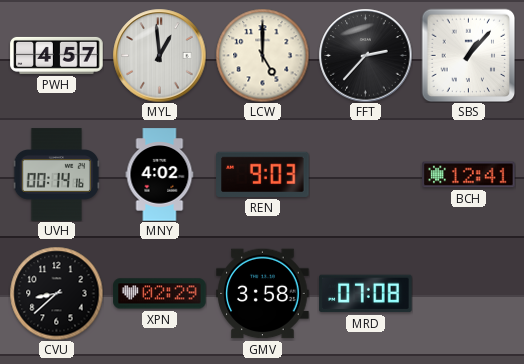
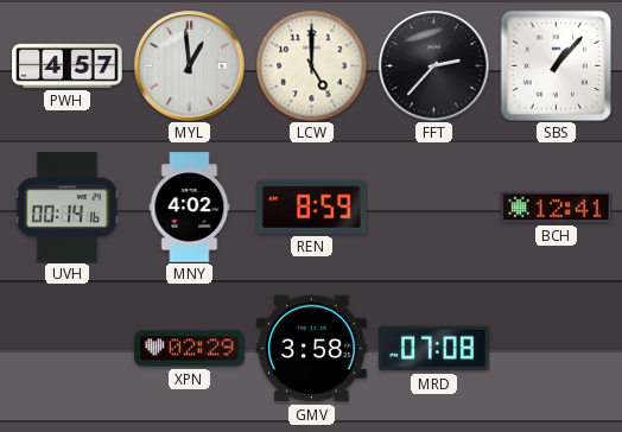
REN: 9:03 -> 8:59 (312, 207)
CVU: 8:38 -> none (56, 293)
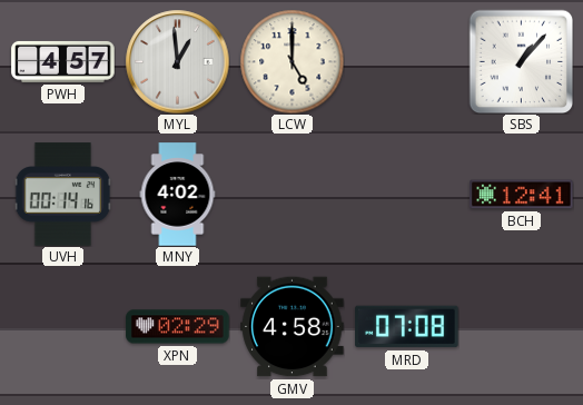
FFT: 2:37 -> none (433, 65)
REN: 8:59 -> none (312, 207)
GMV: 3:58 -> 4:58 (293, 327)
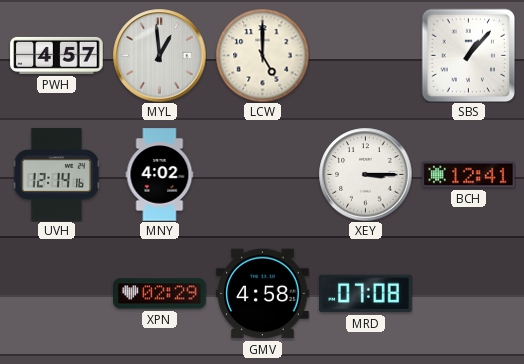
UVH: 00:14 -> 12:14 (57, 175)
XEY: none -> 3:15 (365, 174)
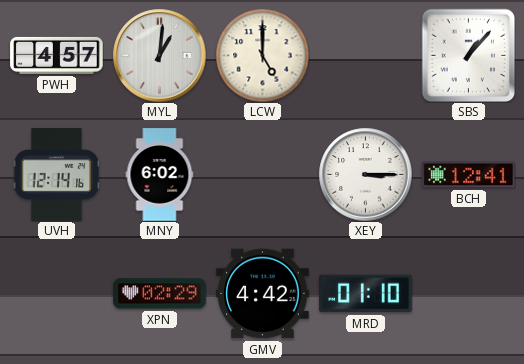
MYL: 12:59 -> 1:01 (159, 55)
MNY: 4:02 -> 6:02 (160, 175)
GMV: 4:58 -> 4:42 (263, 294)
MRD: 07:08 -> 01:10 (366, 294)
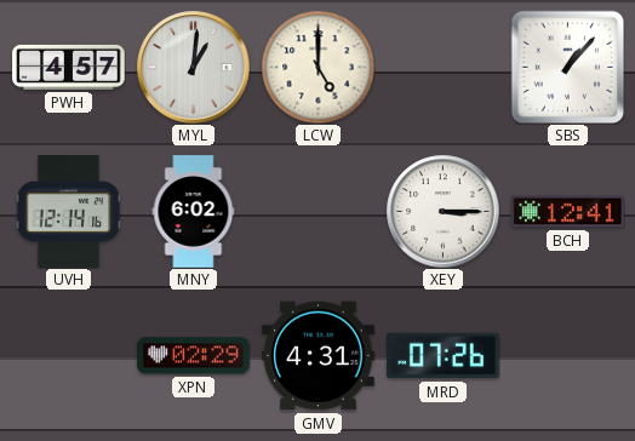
GMV: 4:42 -> 4:31 (319, 356)
MRD: 01:10 -> 07:26 (444, 356)
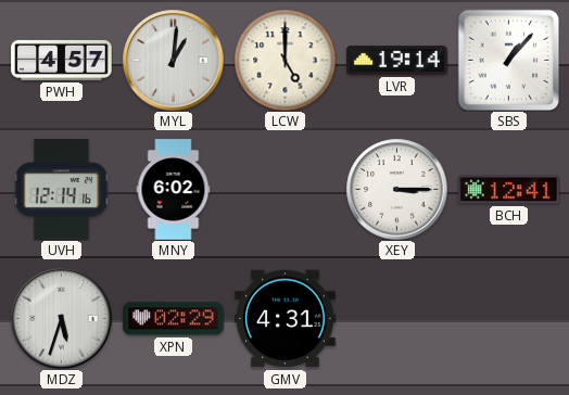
LVR: none -> 19:14 (397, 61)
MDZ: none -> 5:33 (61, 318)
MRD: 07:26 -> none (444, 356)
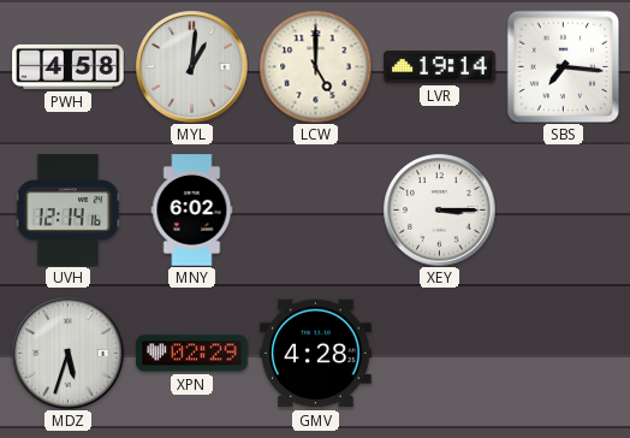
PWH: 4:57 -> 4:58 (69, 66)
SBS: 1:07 -> 7:16 (563, 66)
BCH: 12:41 -> none (509, 190)
GMV: 4:31 -> 4:28 (316, 354)
